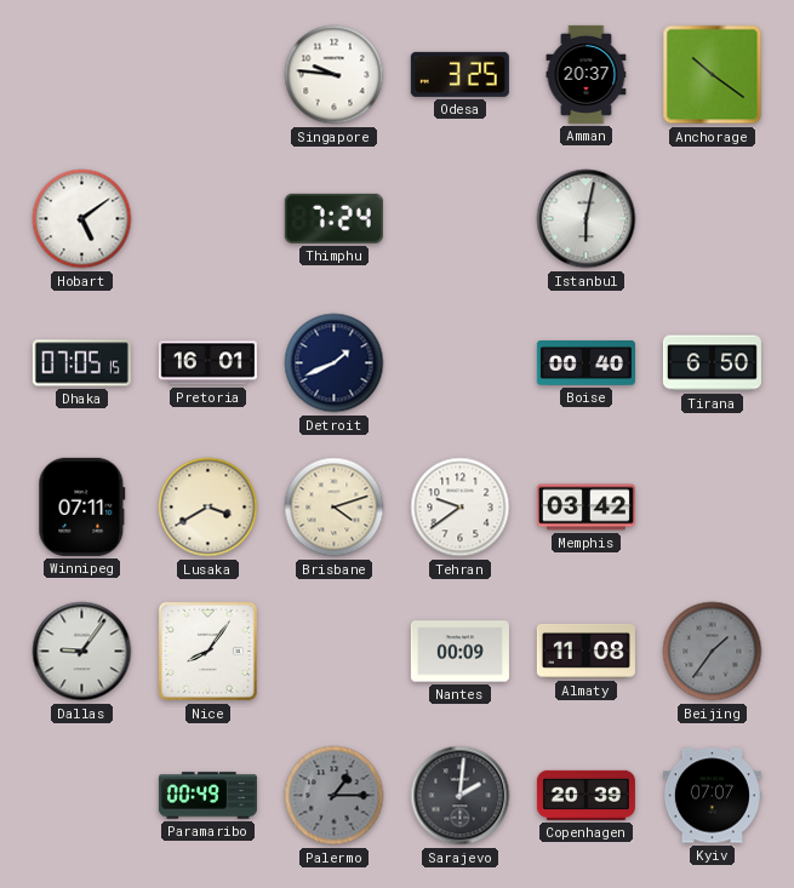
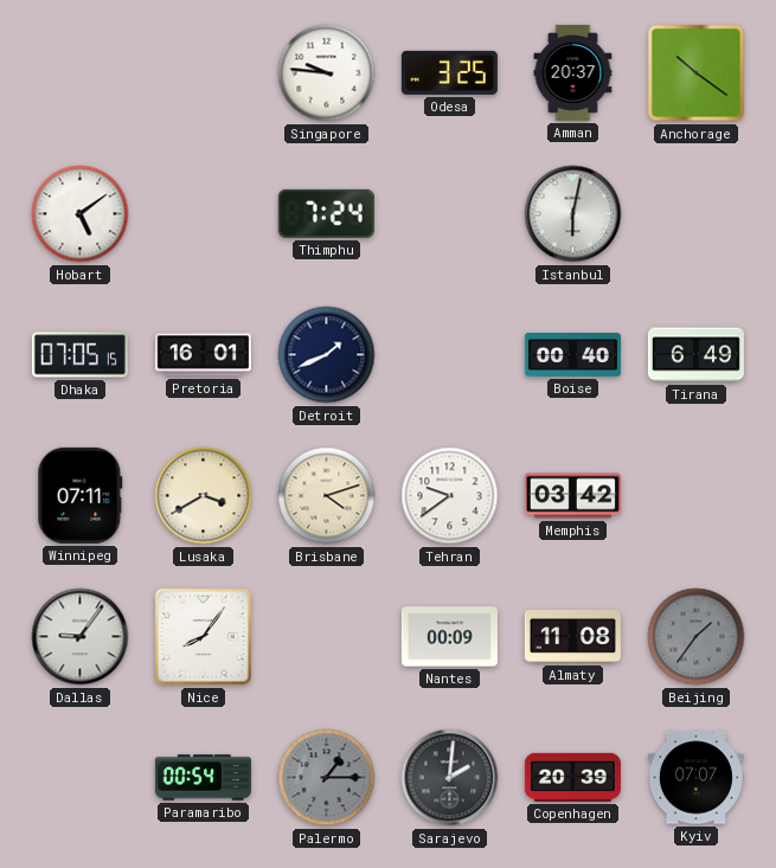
Tirana: 6:50 -> 6:49 (695, 355)
Paramaribo: 00:49 -> 00:54 (203, 778)
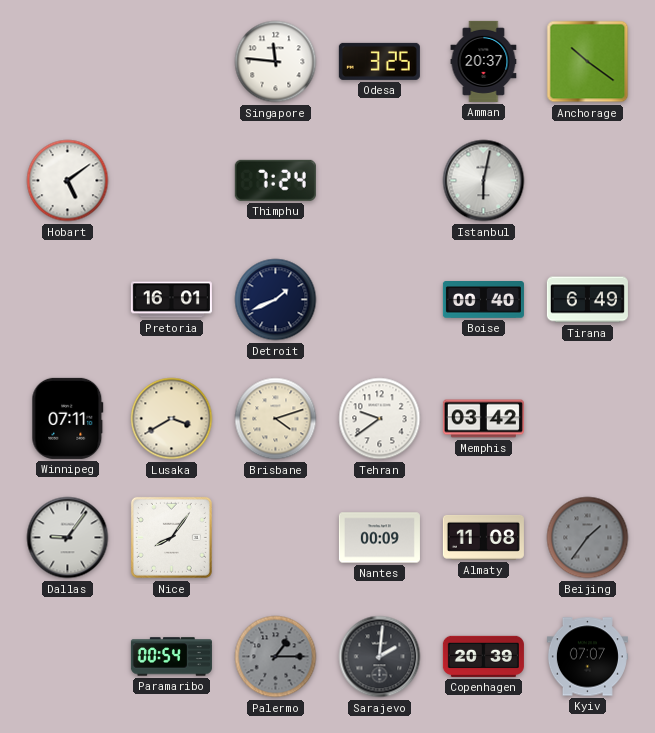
Singapore: 9:46 -> 11:46 (276, 62)
Dhaka: 07:05 -> none (79, 355)
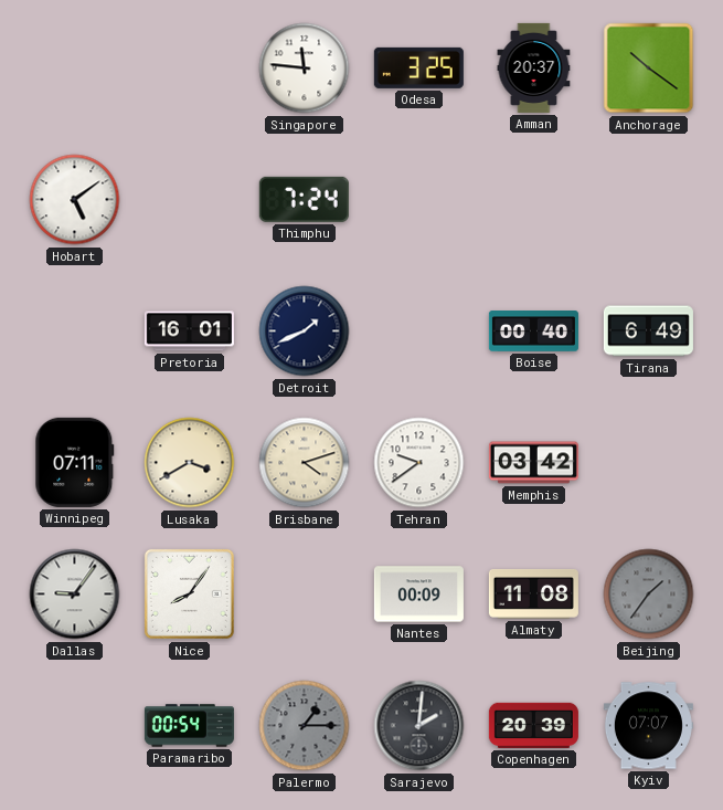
Istanbul: 6:02 -> none (484, 181)
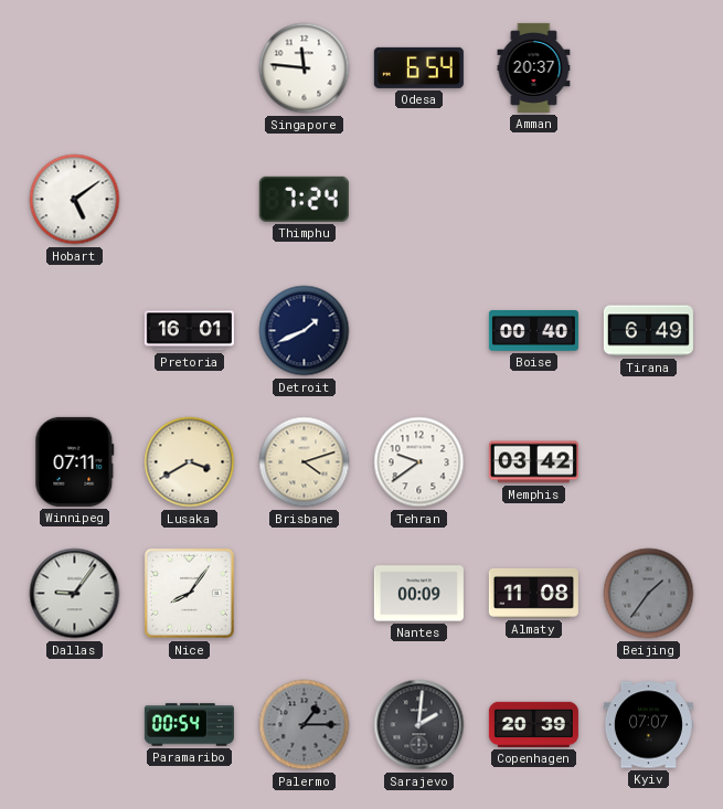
Odesa: 3:25 -> 6:54 (418, 67)
Anchorage: 10:21 -> none (649, 69)
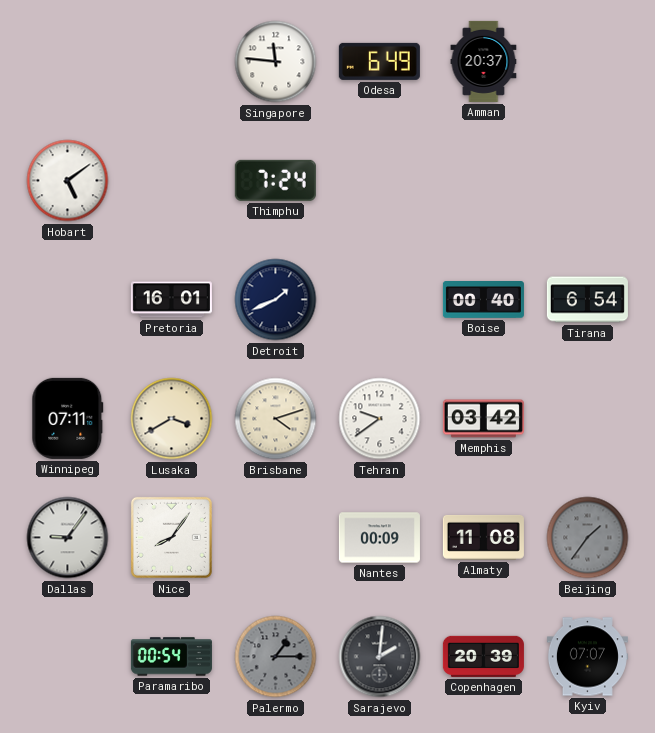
Odesa: 6:54 -> 6:49 (379, 61)
Tirana: 6:49 -> 6:54 (587, 300)
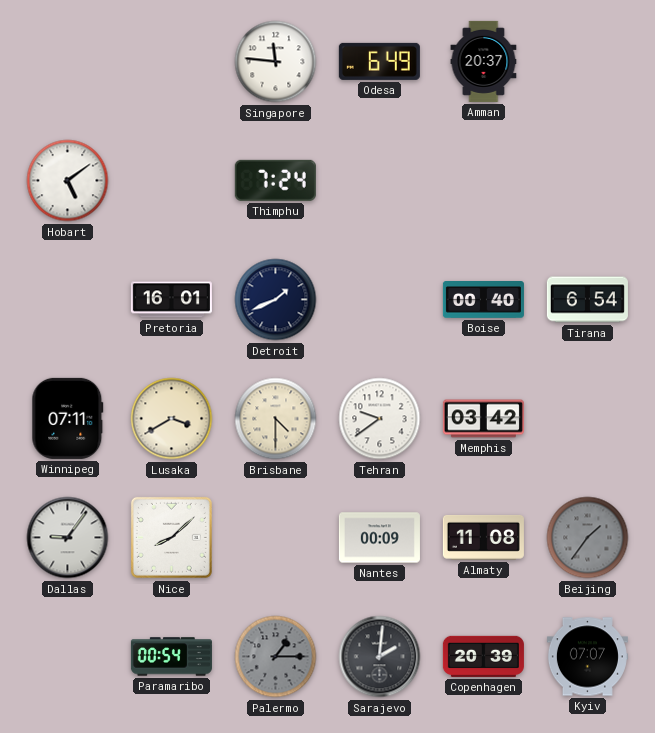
Brisbane: 4:12 -> 4:30 (276, 419)
Nice: 8:06 -> 8:08 (171, 537)
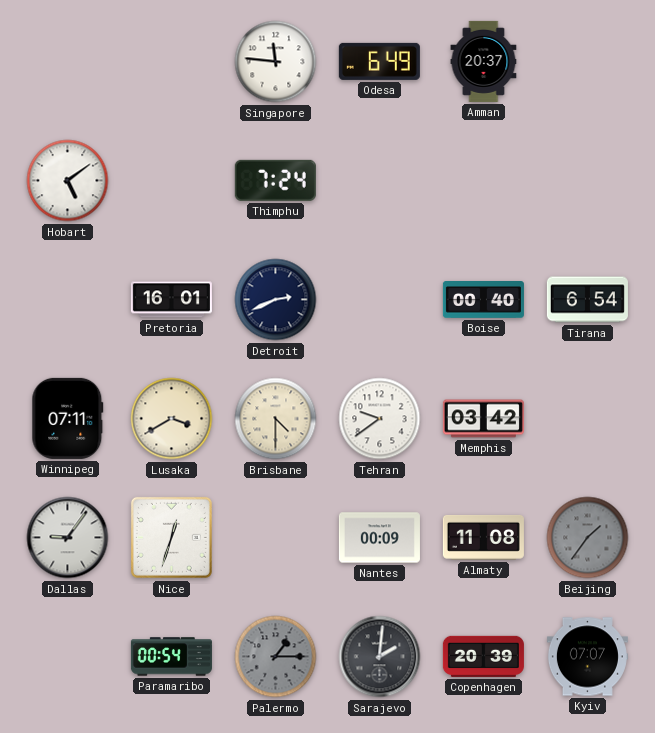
Detroit: 1:41 -> 2:41 (276, 300)
Nice: 8:08 -> 12:33 (171, 537)
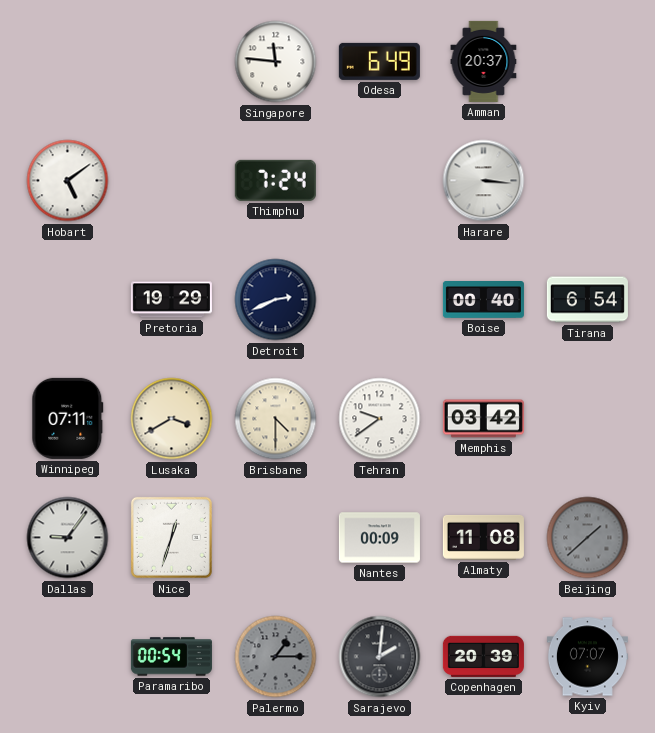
Harare: none -> 3:16 (484, 181)
Pretoria: 16:01 -> 19:29 (171, 300)
Beijing: 1:36 -> 1:38 (588, 538)
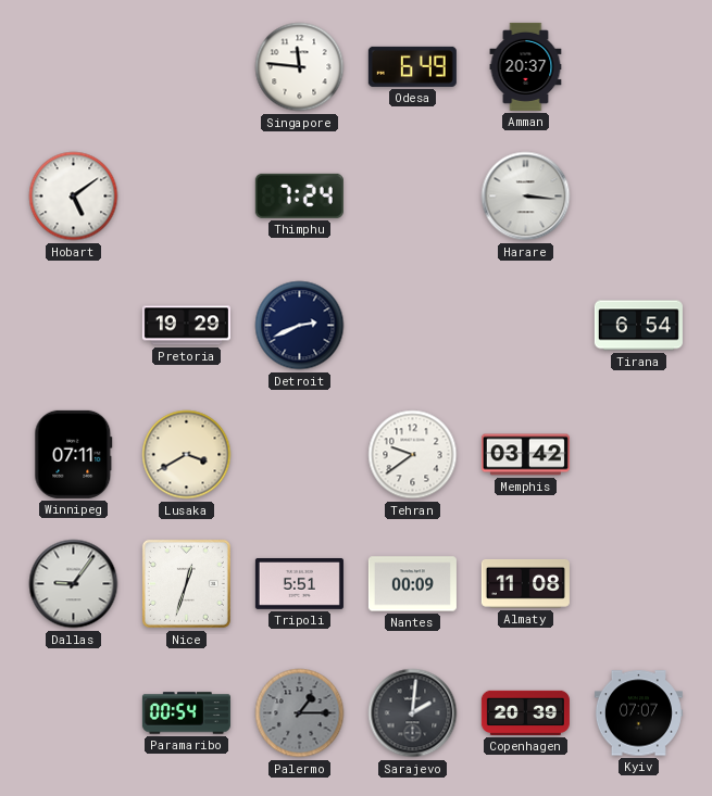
Boise: 00:40 -> none (483, 300)
Brisbane: 4:30 -> none (276, 419)
Tripoli: none -> 5:51 (299, 583)
Beijing: 1:38 -> none (588, 538)
